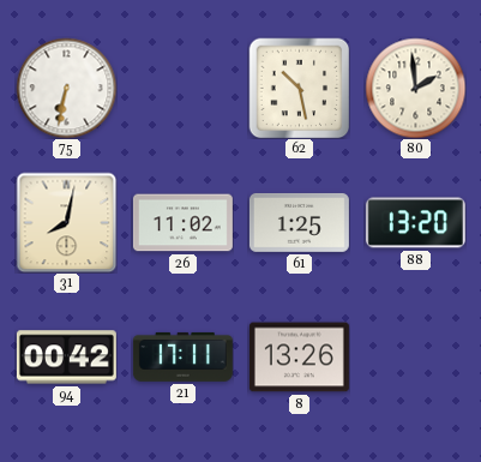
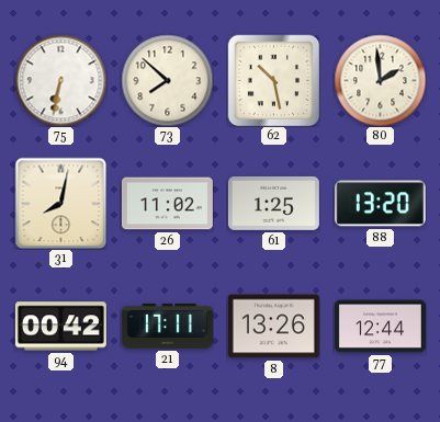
73: none -> 7:52 (167, 80)
77: none -> 12:44 (380, 327)
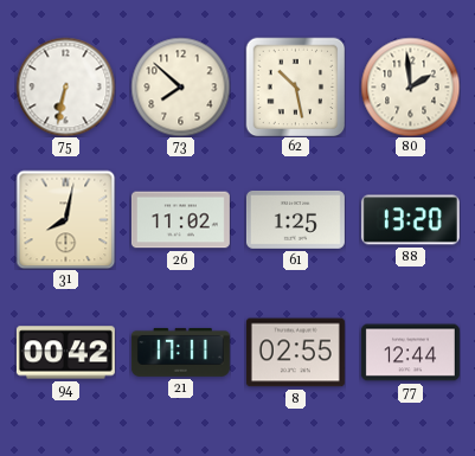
8: 13:26 -> 02:55 (295, 353)
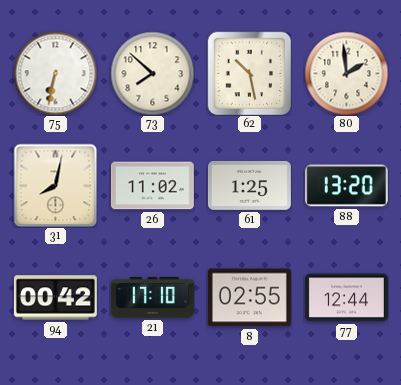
21: 17:11 -> 17:10 (152, 297)
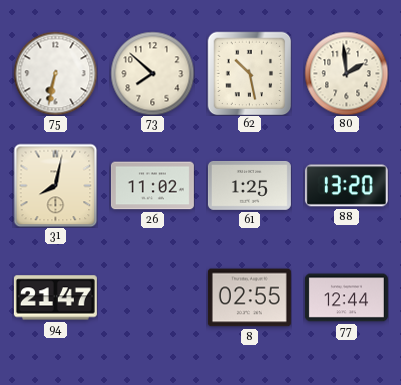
94: 00:42 -> 21:47 (55, 298)
21: 17:10 -> none (152, 297)
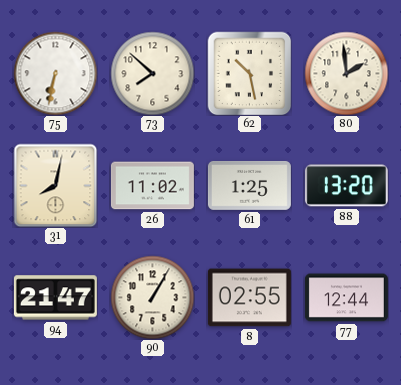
90: none -> 1:05 (152, 297)
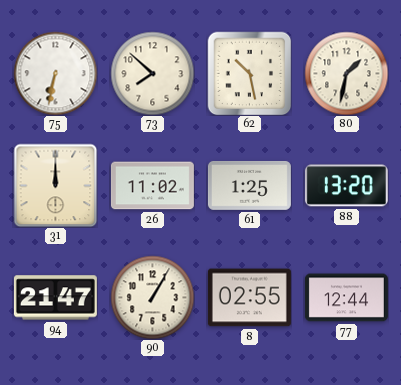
80: 1:59 -> 1:32 (346, 73)
31: 8:02 -> 12:00 (55, 185)
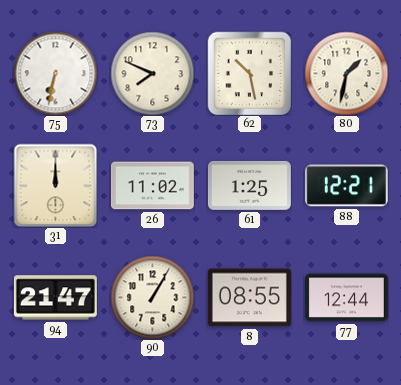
73: 7:52 -> 7:49 (152, 73)
88: 13:20 -> 12:21 (346, 186)
8: 02:55 -> 08:55 (249, 298)
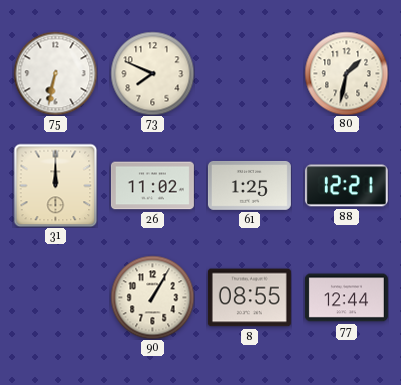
62: 10:28 -> none (249, 73)
94: 21:47 -> none (55, 298)
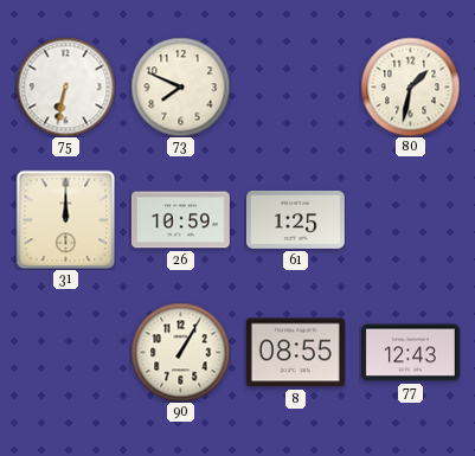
26: 11:02 -> 10:59 (180, 220)
88: 12:21 -> none (346, 186)
77: 12:44 -> 12:43 (410, 353)
